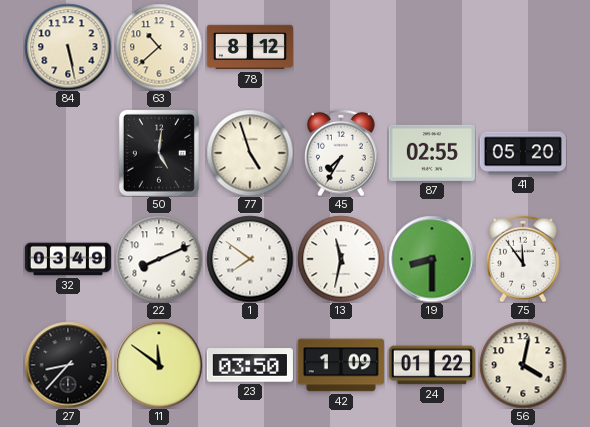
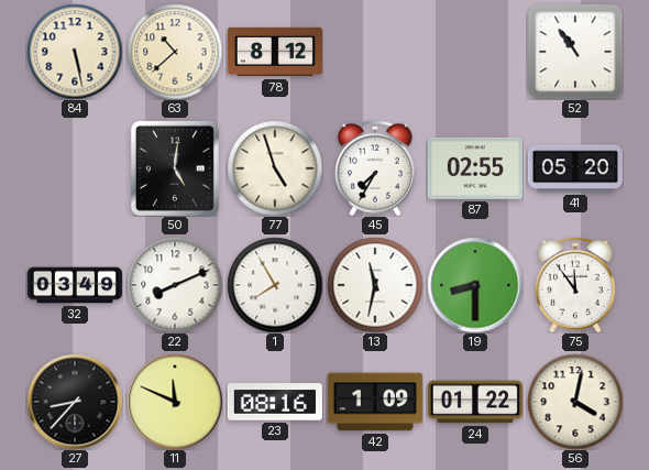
52: none -> 10:54 (575, 52)
1: 7:51 -> 7:55 (275, 285)
11: 11:51 -> 11:49 (175, 402)
23: 03:50 -> 08:16 (275, 402)
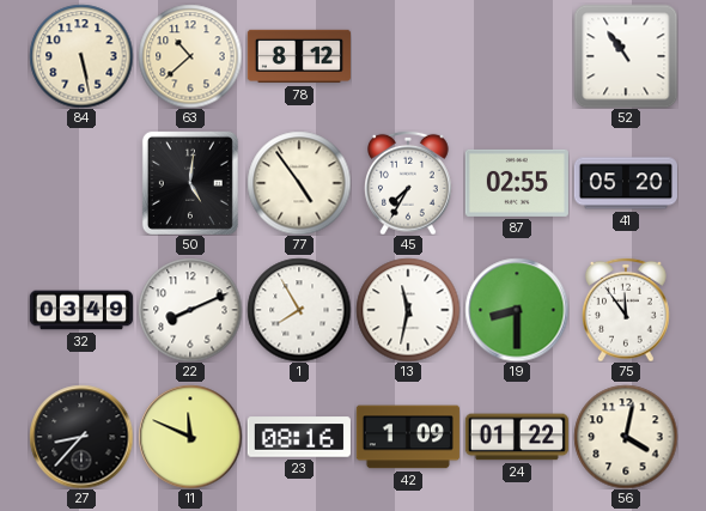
77: 4:57 -> 4:54 (299, 183)
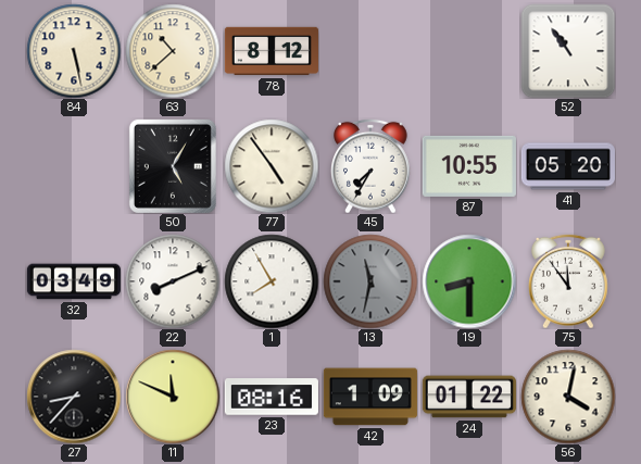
50: 5:01 -> 5:05 (173, 166)
87: 02:55 -> 10:55 (469, 166)
13 dial: white -> grey (370, 281)
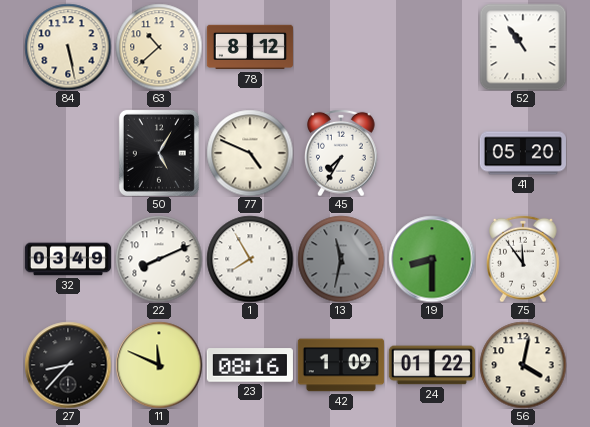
77: 4:54 -> 4:49 (250, 153)
87: 10:55 -> none (469, 166)
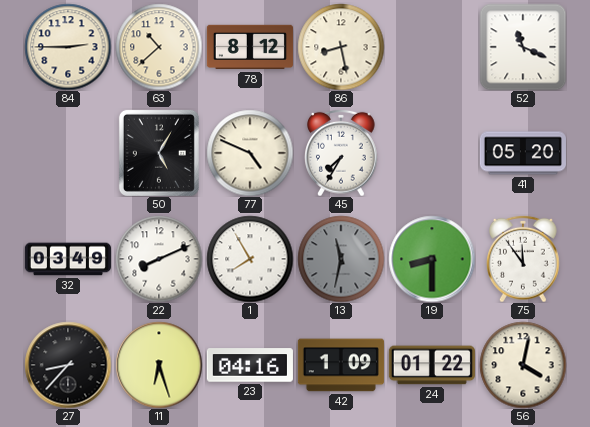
84: 5:28 -> 2:45 (68, 47)
86: none -> 8:28 (341, 47)
52: 10:54 -> 11:19 (523, 47)
11: 11:49 -> 6:27 (159, 365)
23: 08:16 -> 04:16 (250, 365)
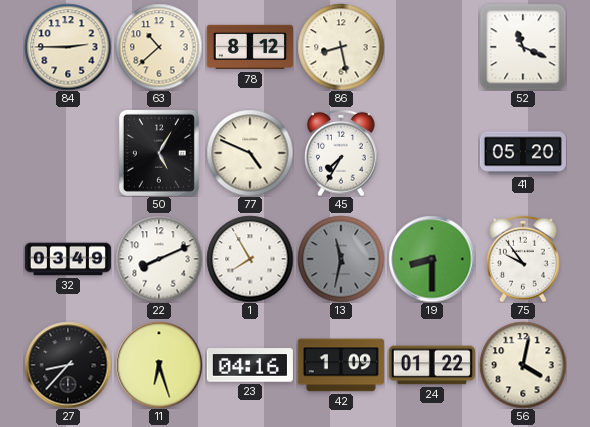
75: 11:54 -> 9:54 (524, 259)
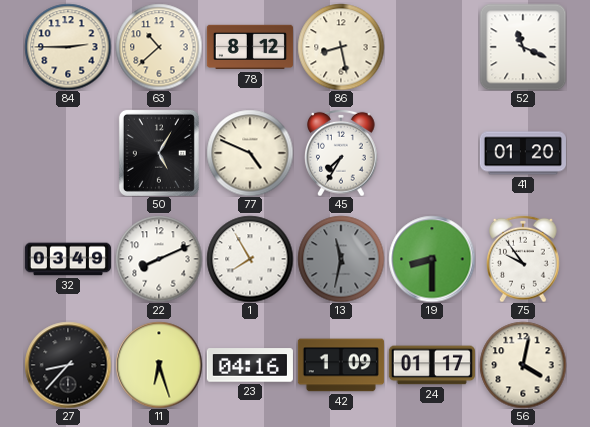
41: 05:20 -> 01:20 (523, 153)
24: 01:22 -> 01:17 (432, 365)
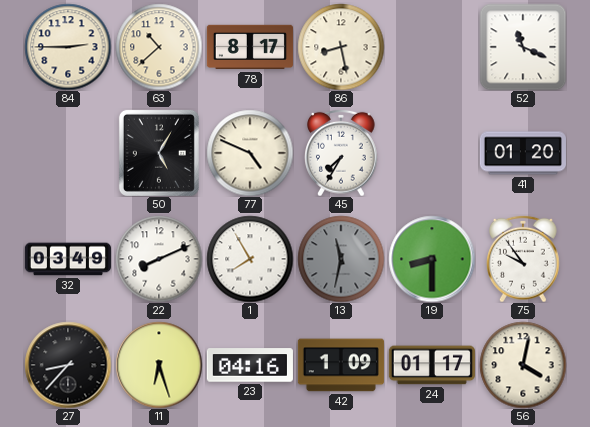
78: 8:12 -> 8:17 (250, 47)
